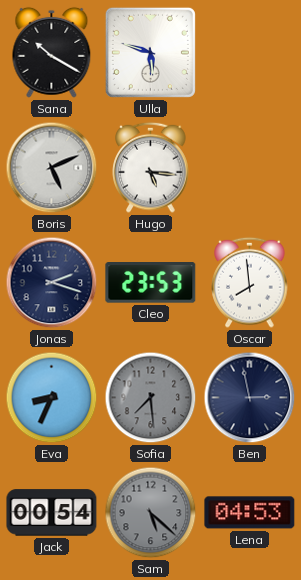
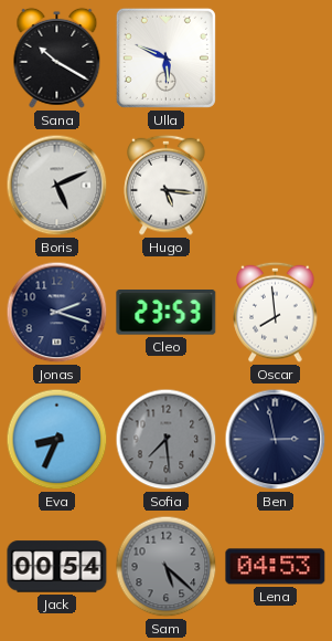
Ulla: 5:48 -> 5:49 (165, 57)
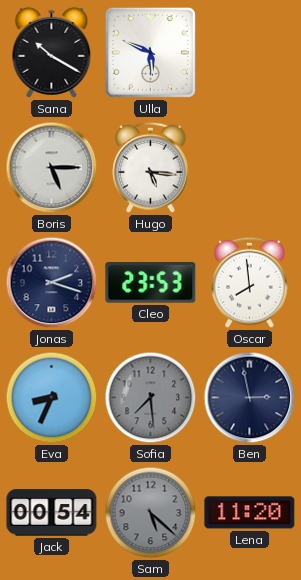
Boris: 5:11 -> 5:15 (52, 168)
Lena: 04:53 -> 11:20 (250, 513)
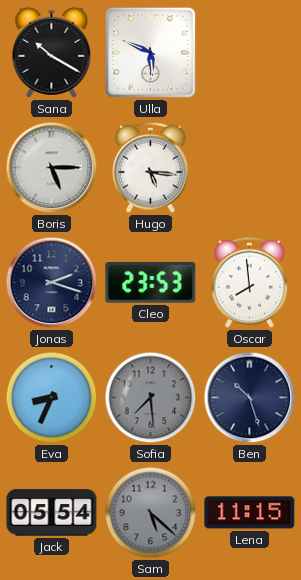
Ben: 2:58 -> 10:27 (250, 398)
Jack: 00:54 -> 05:54 (52, 513)
Lena: 11:20 -> 11:15 (250, 513)
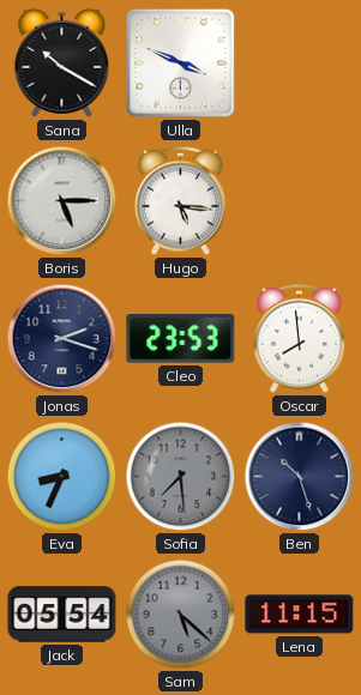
Ulla: 5:49 -> 3:49 (180, 62)
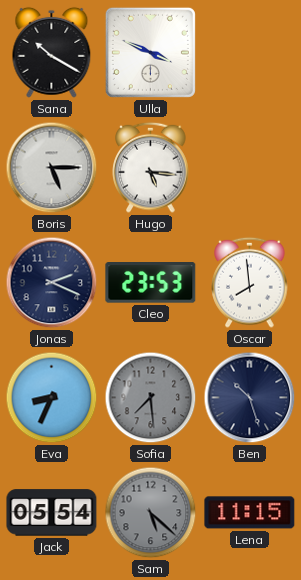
Jonas: 2:18 -> 2:19 (52, 283)
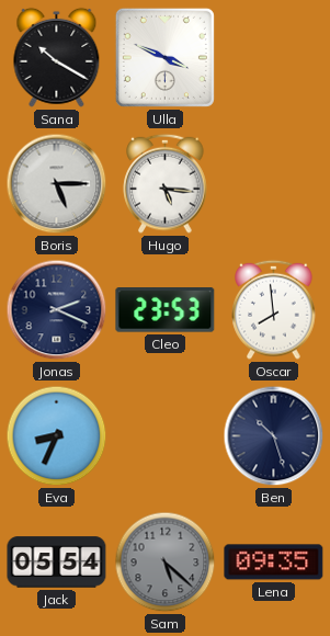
Sofia: 7:29 -> none (151, 398)
Lena: 11:15 -> 09:35 (274, 563)
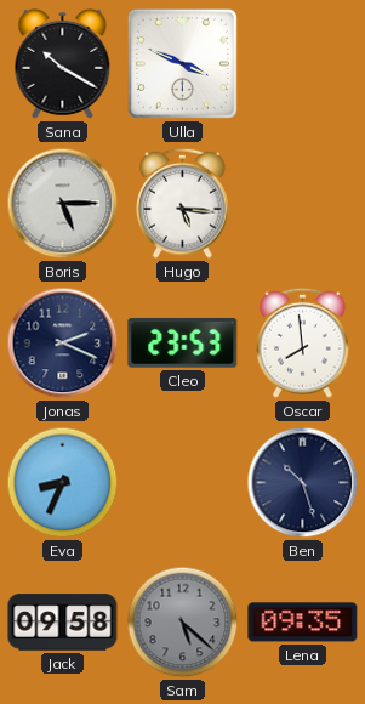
Jack: 05:54 -> 09:58 (63, 623)
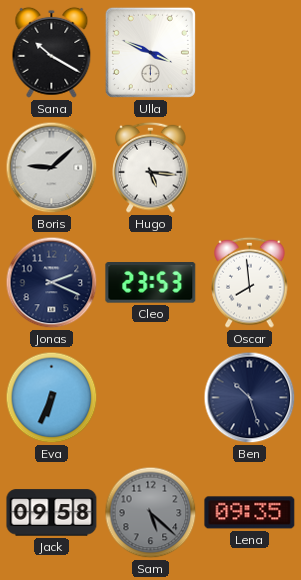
Boris: 5:15 -> 9:08 (52, 168)
Eva: 8:34 -> 6:34 (52, 398)
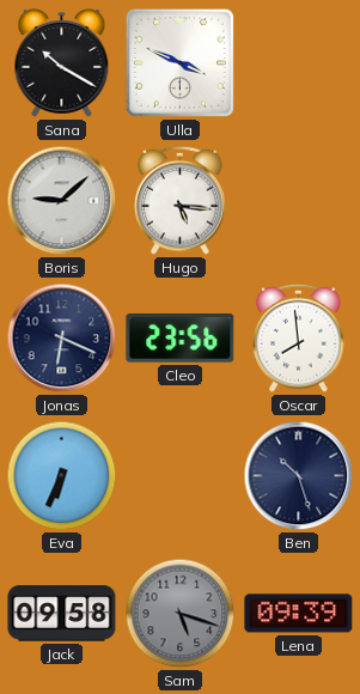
Jonas: 2:19 -> 6:19 (62, 339)
Cleo: 23:53 -> 23:56 (181, 339)
Sam: 5:22 -> 5:18 (181, 614)
Lena: 09:35 -> 09:39 (299, 614)
